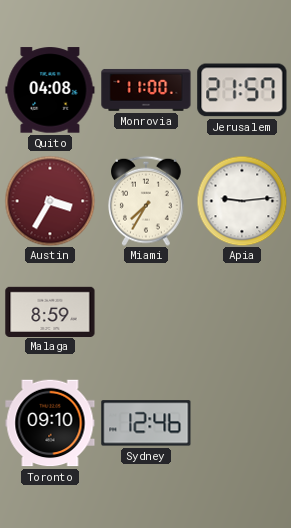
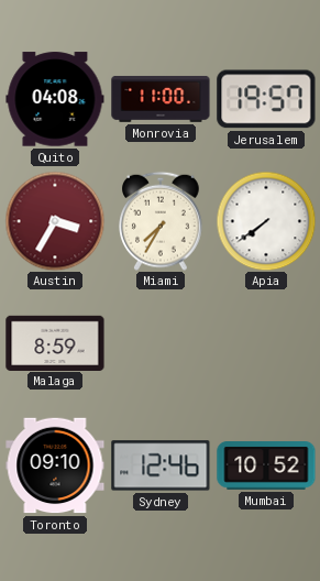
Jerusalem: 21:57 -> 19:57 (266, 99)
Apia: 9:14 -> 7:39 (266, 221)
Mumbai: none -> 10:52 (266, 467)
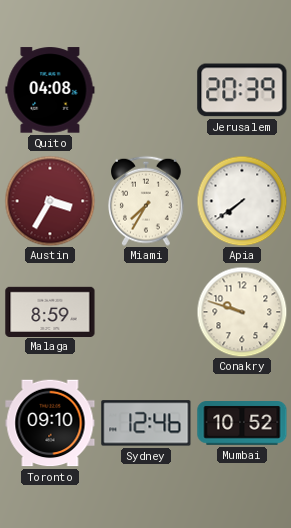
Monrovia: 11:00 -> none (161, 99)
Jerusalem: 19:57 -> 20:39 (242, 90)
Conakry: none -> 9:48 (242, 312)
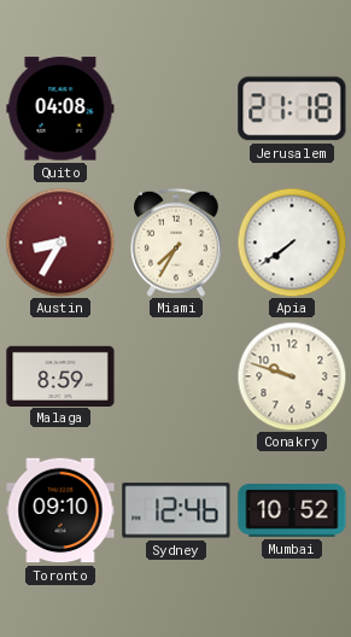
Jerusalem: 20:39 -> 21:18 (292, 109)
Austin: 3:35 -> 8:35 (60, 242)
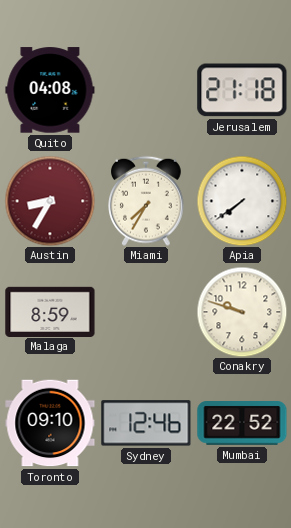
Mumbai: 10:52 -> 22:52 (242, 424)
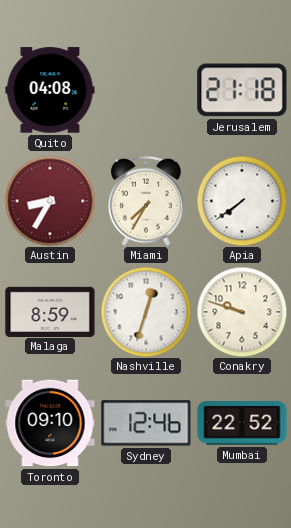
Nashville: none -> 12:33 (146, 312)
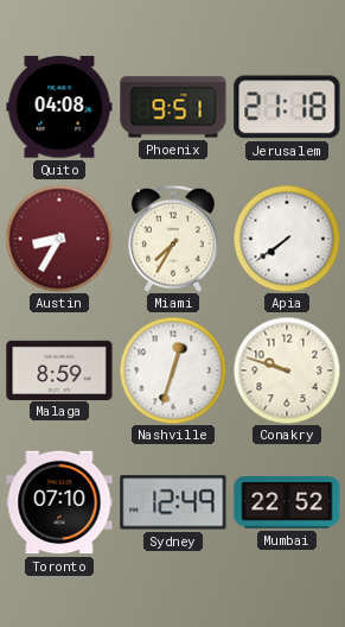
Phoenix: none -> 9:51 (173, 107)
Toronto: 09:10 -> 07:10 (59, 502)
Sydney: 12:46 -> 12:49 (173, 502)
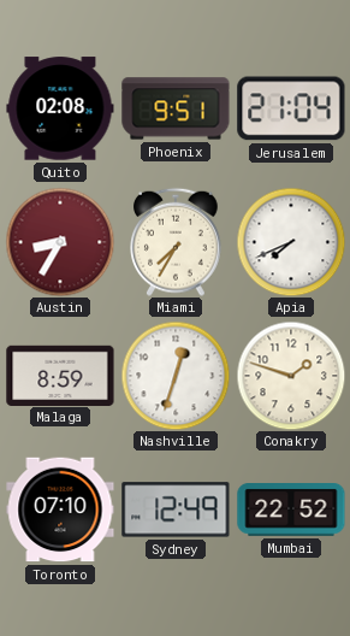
Quito: 04:08 -> 02:08 (60, 108)
Jerusalem: 21:18 -> 21:04 (291, 108)
Apia: 7:39 -> 7:41 (291, 242)
Conakry: 9:48 -> 1:48 (291, 376)
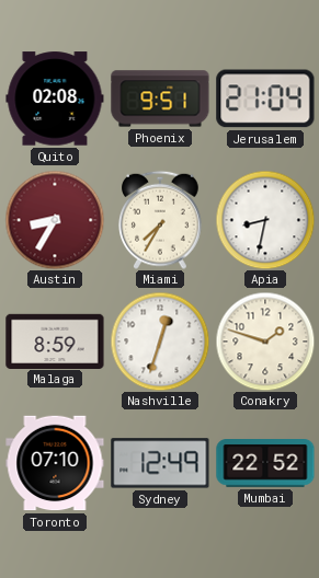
Apia: 7:41 -> 8:32 (265, 220)
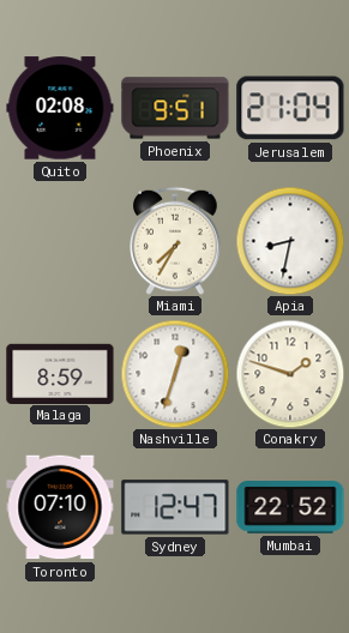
Austin: 8:35 -> none (55, 220)
Sydney: 12:49 -> 12:47 (175, 507)
